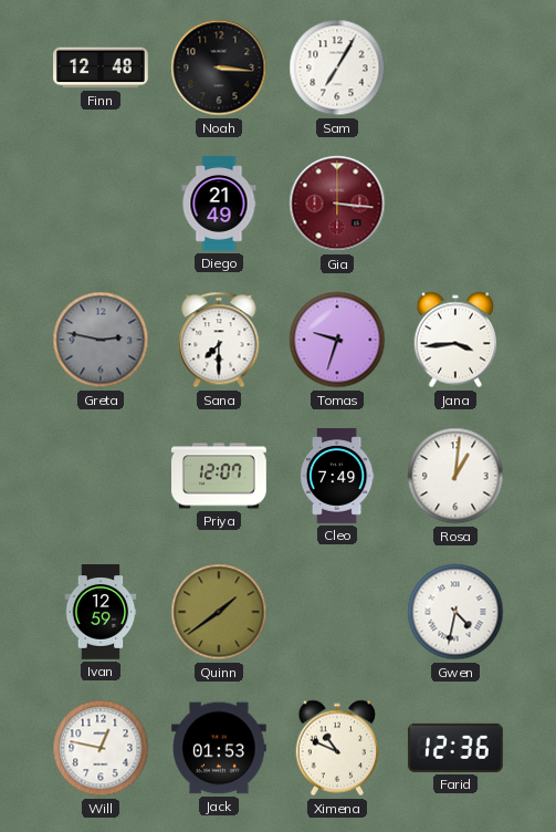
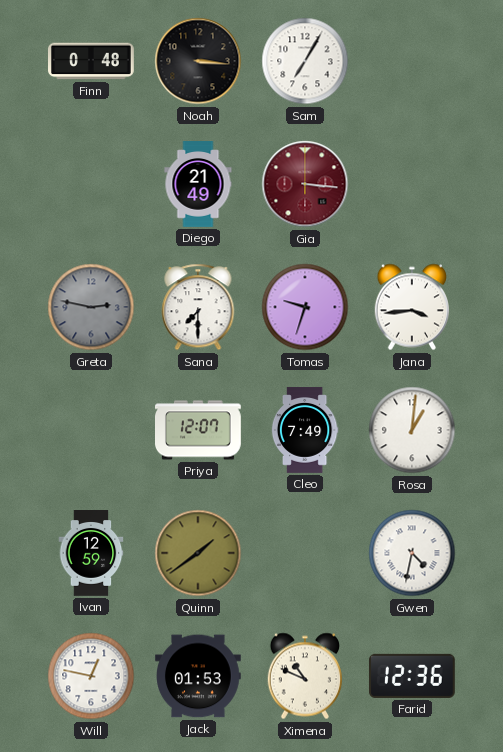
Finn: 12:48 -> 0:48 (92, 61)
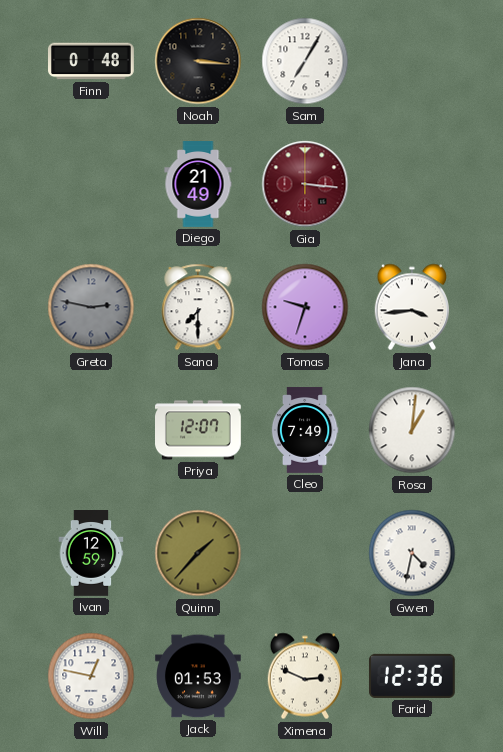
Quinn: 1:39 -> 1:37 (198, 553)
Ximena: 10:49 -> 2:49 (305, 676)
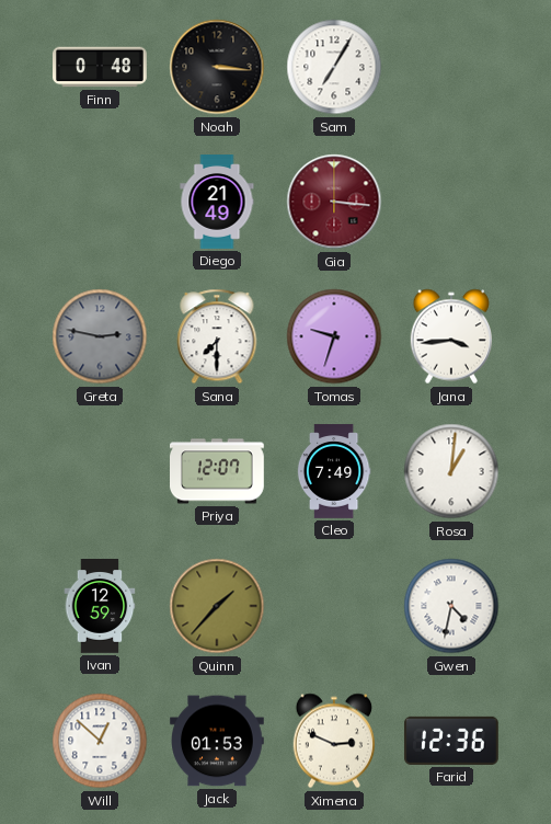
Will: 12:47 -> 12:52 (100, 741)
